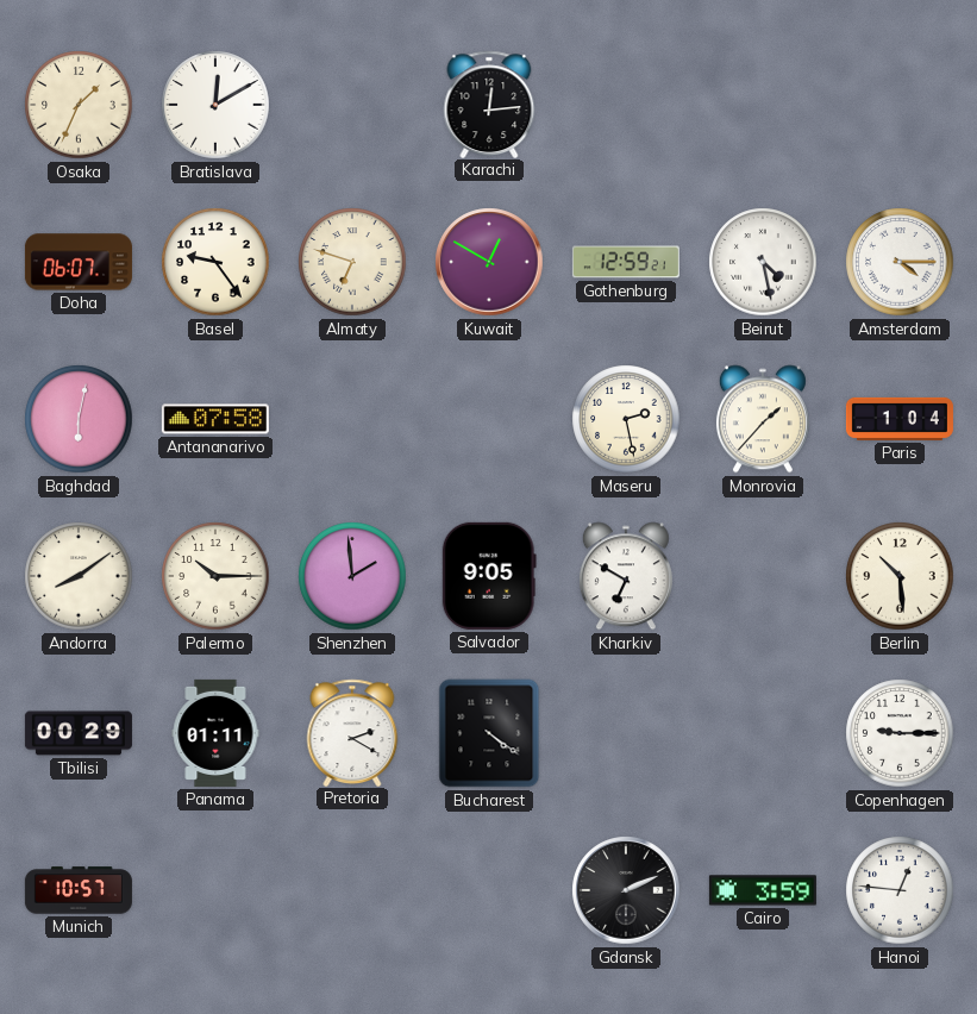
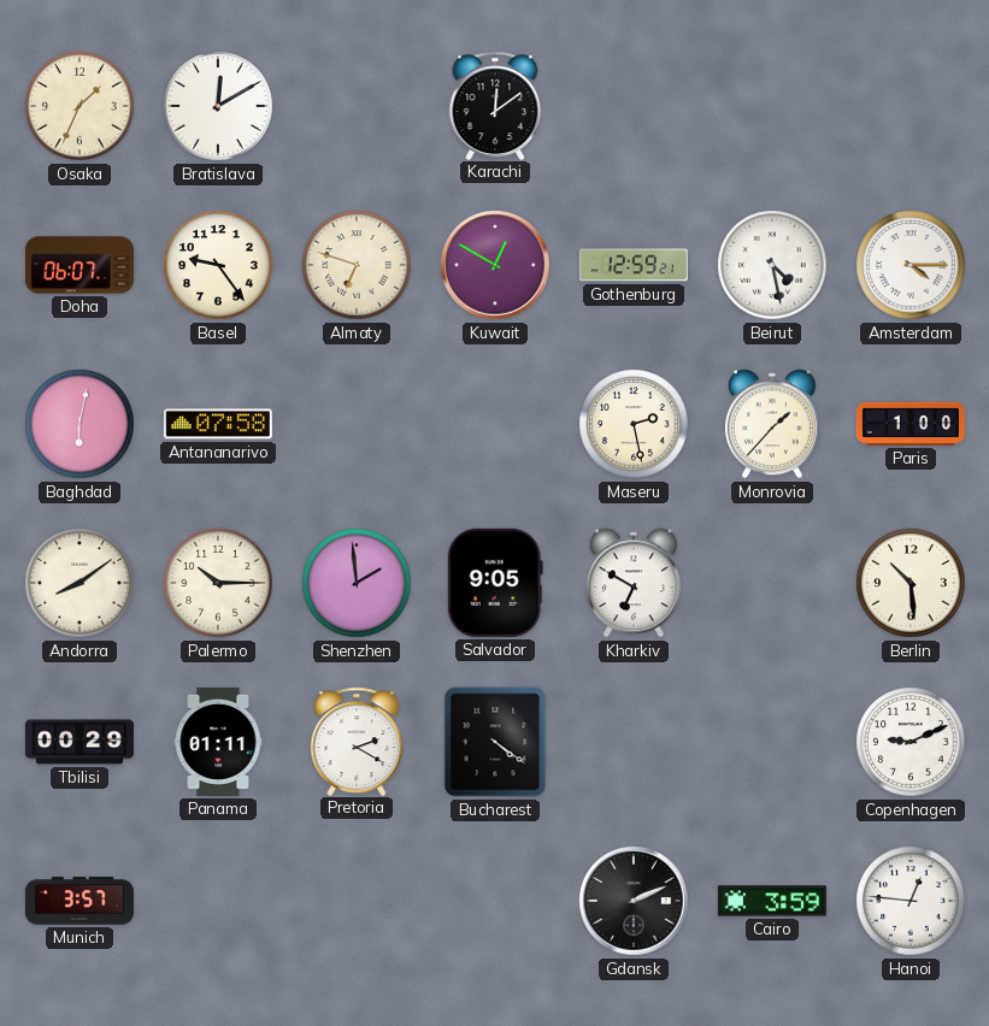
Karachi: 12:14 -> 12:09 (495, 105)
Paris: 1:04 -> 1:00 (911, 424)
Copenhagen: 9:15 -> 9:11 (911, 742)
Munich: 10:57 -> 3:57 (80, 901)
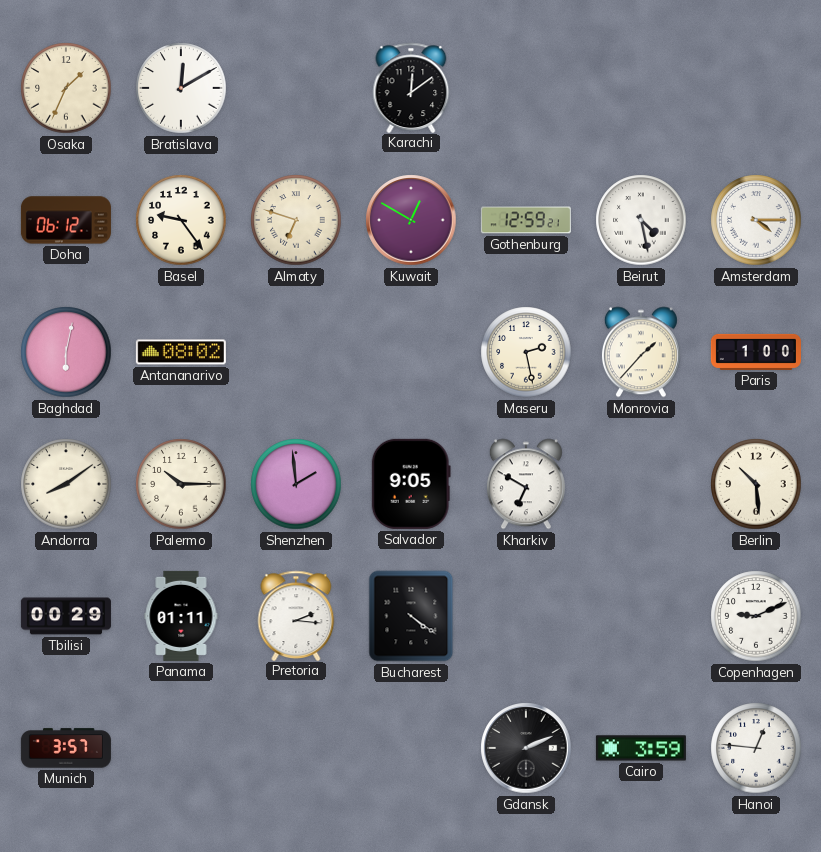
Doha: 06:07 -> 06:12 (66, 220)
Antananarivo: 07:58 -> 08:02 (181, 352)
Pretoria: 2:20 -> 2:16 (296, 615)
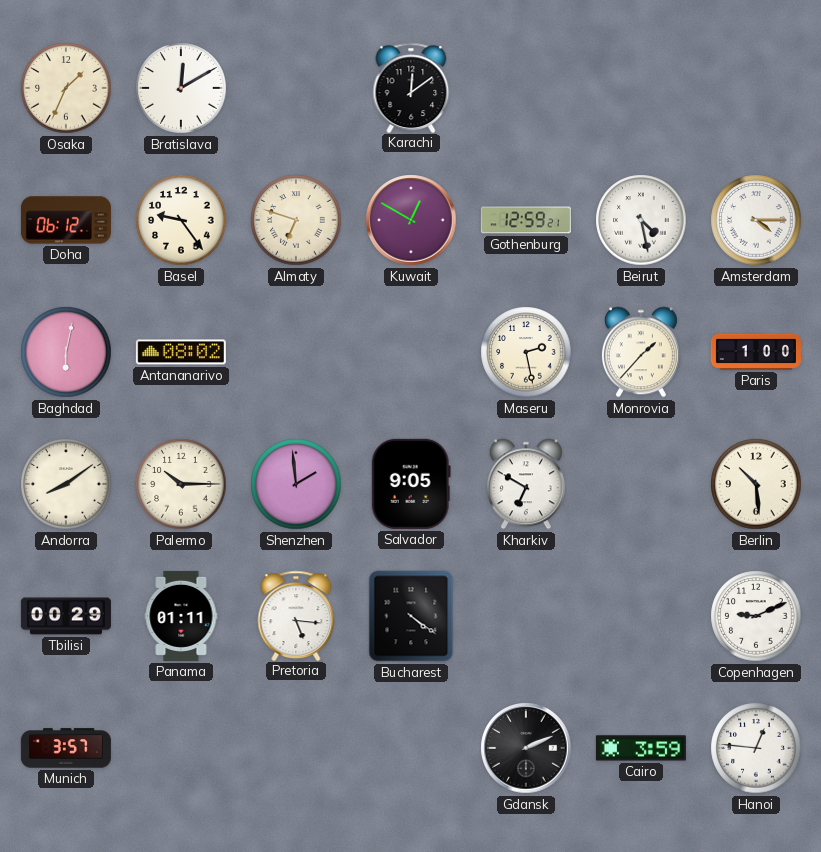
Pretoria: 2:16 -> 5:16 (296, 615)
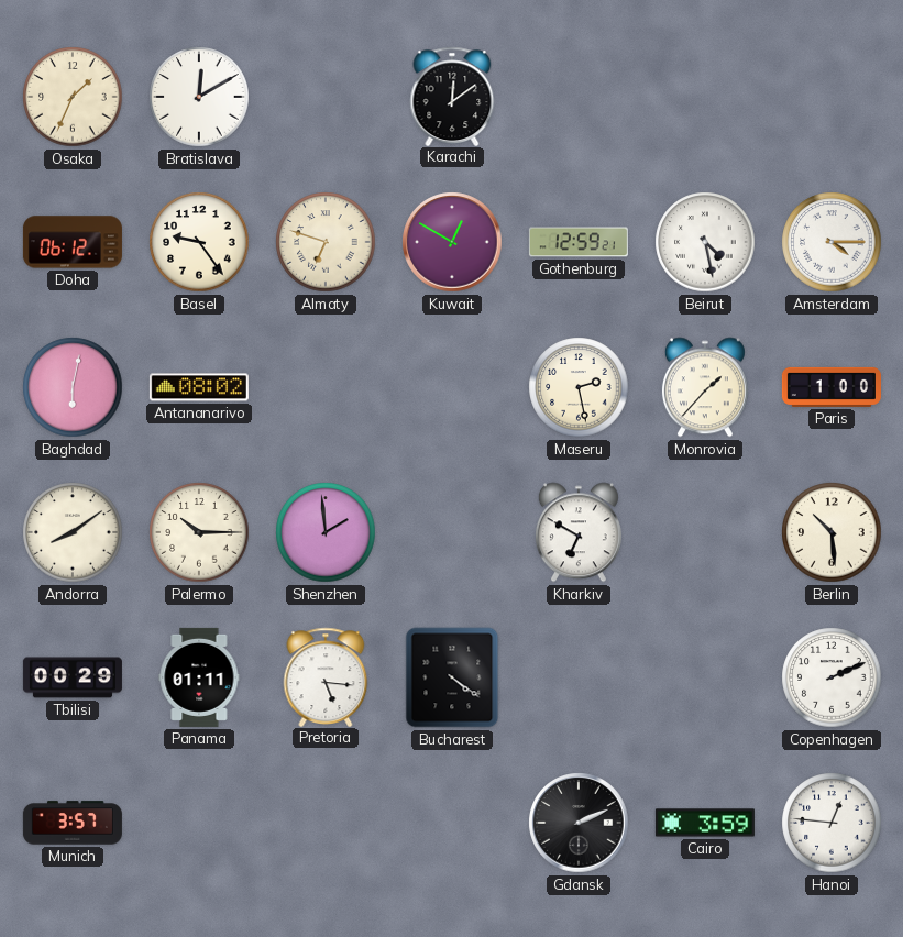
Salvador: 9:05 -> none (411, 484)
Copenhagen: 9:11 -> 2:11 (832, 677)
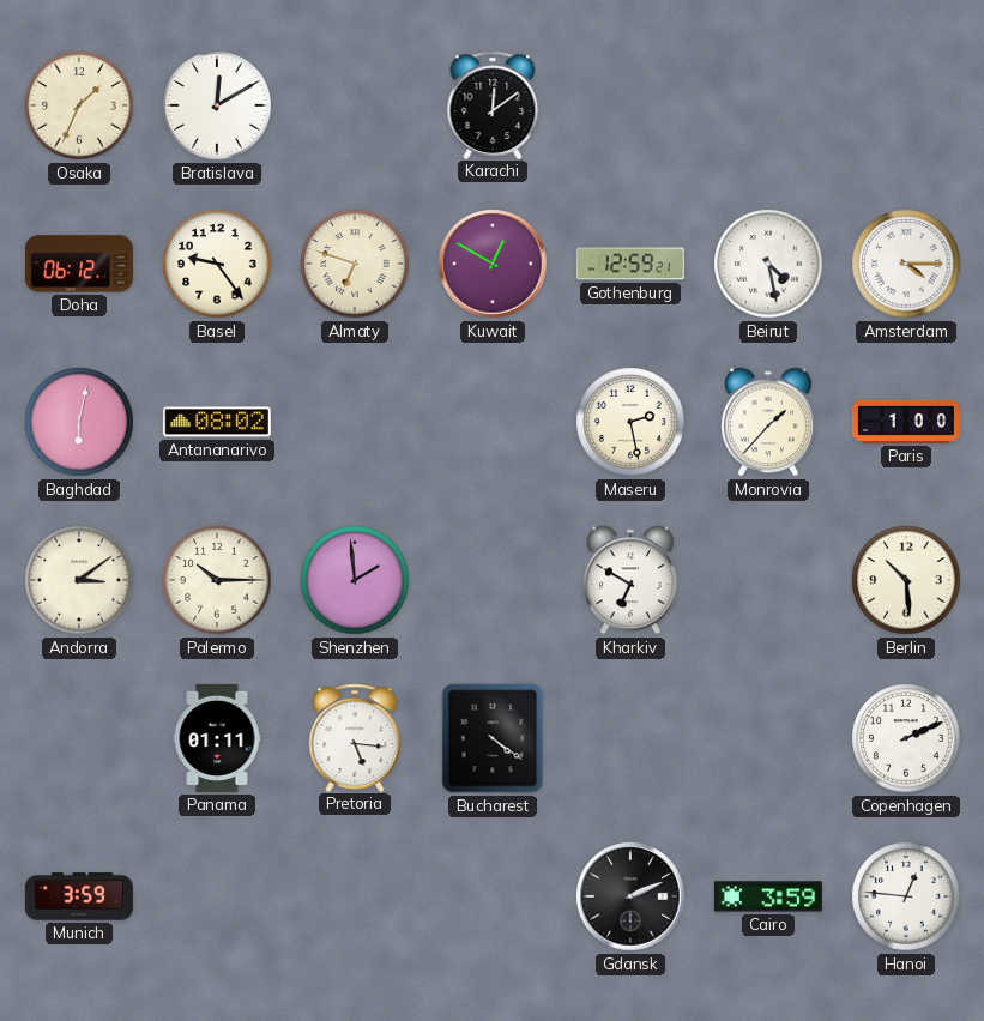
Andorra: 8:09 -> 3:09 (79, 580)
Tbilisi: 00:29 -> none (73, 677)
Munich: 3:57 -> 3:59 (79, 896)
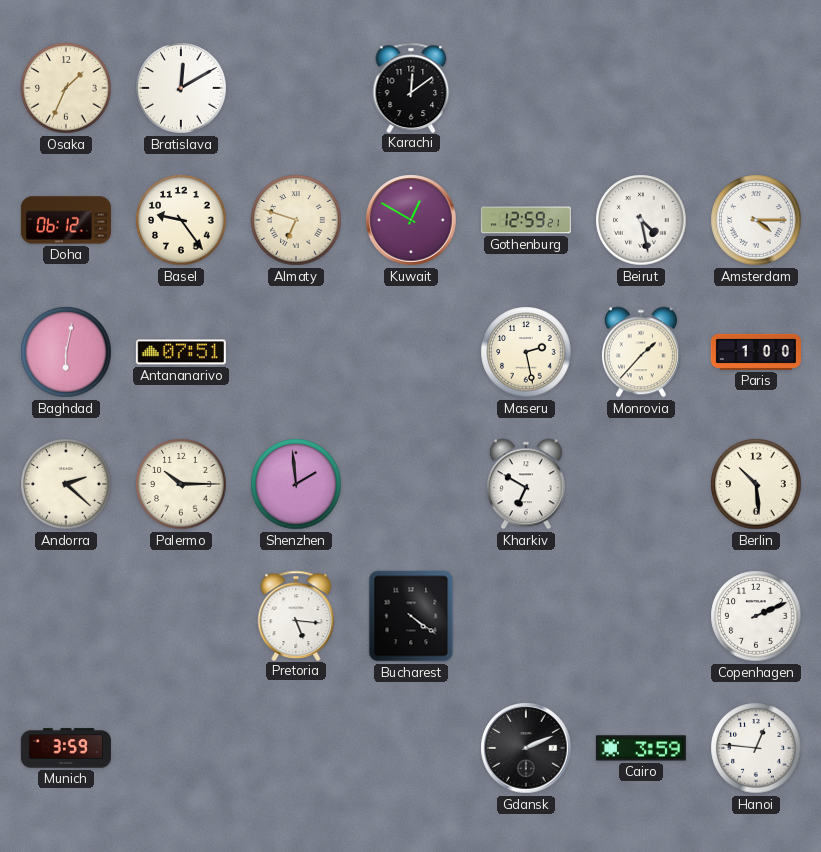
Antananarivo: 08:02 -> 07:51 (181, 352)
Andorra: 3:09 -> 2:22 (66, 484)
Panama: 01:11 -> none (217, 738)
